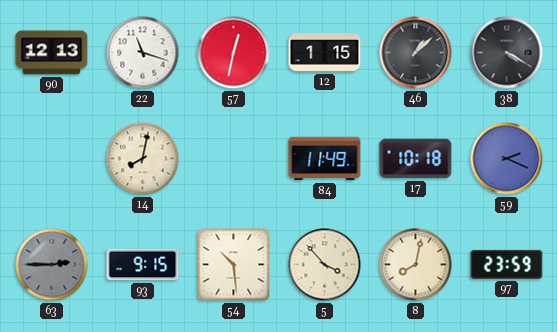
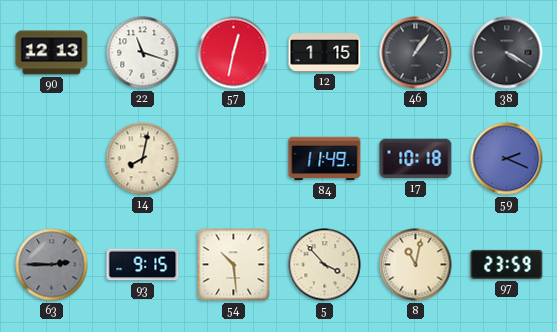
46: 1:08 -> 1:06 (416, 53)
8: 8:02 -> 11:02 (416, 265)
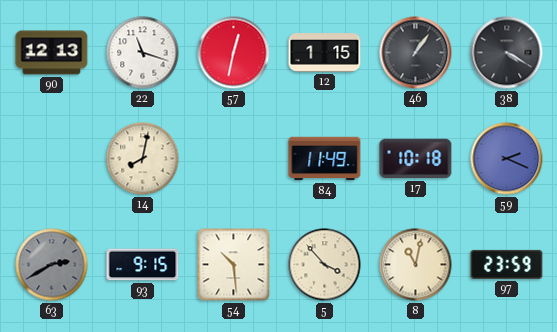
63: 2:45 -> 2:40 (52, 265)
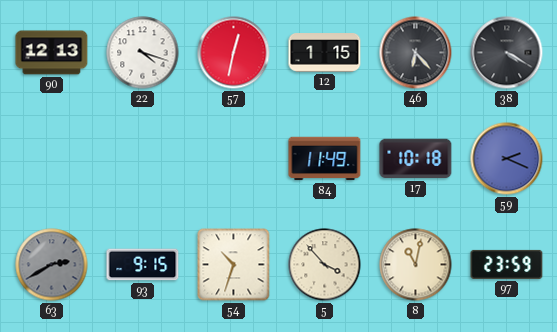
22: 11:18 -> 4:18 (143, 53)
46: 1:06 -> 6:23 (416, 53)
14: 8:02 -> none (143, 159)
54: 10:29 -> 10:33 (234, 265)
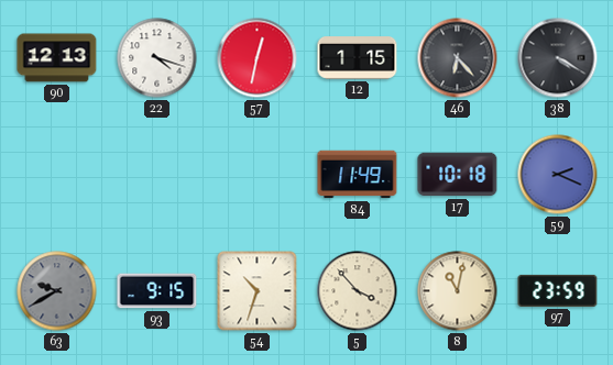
63: 2:40 -> 9:40 (57, 291)
